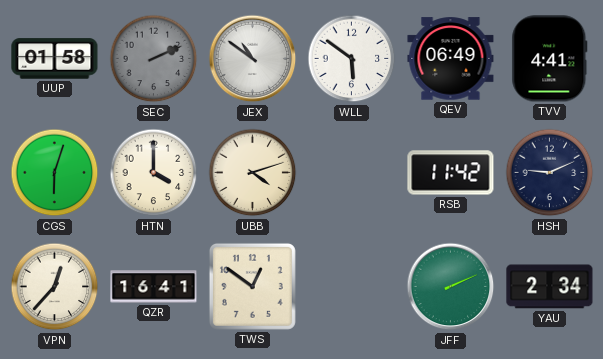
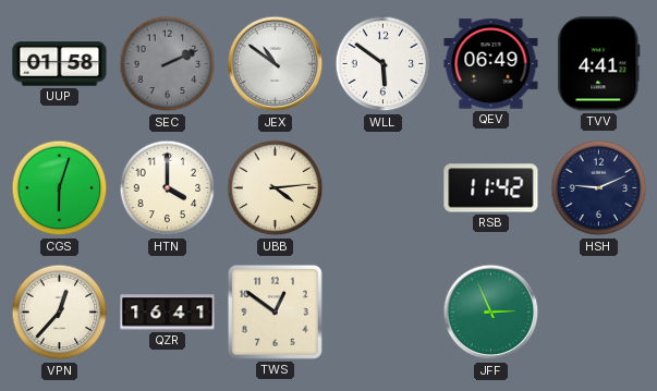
UBB: 4:12 -> 4:14 (276, 188)
JFF: 2:11 -> 2:56 (491, 313)
YAU: 2:34 -> none (550, 287)
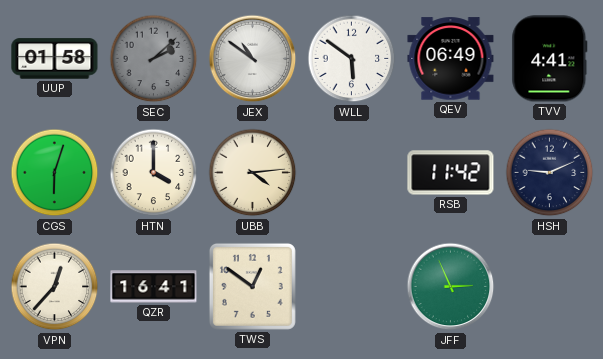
SEC: 2:11 -> 2:08 (154, 59)
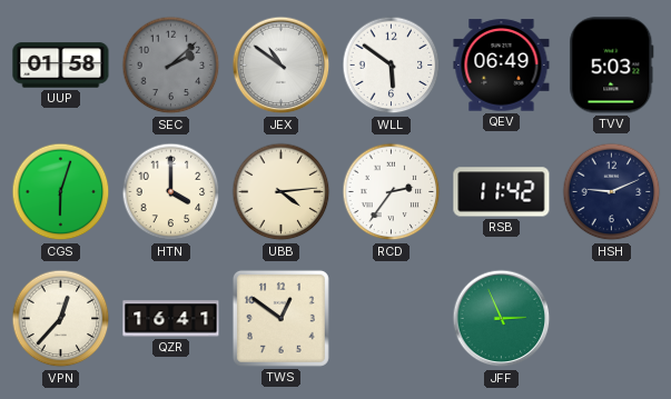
TVV: 4:41 -> 5:03 (612, 66)
RCD: none -> 2:36 (392, 192)
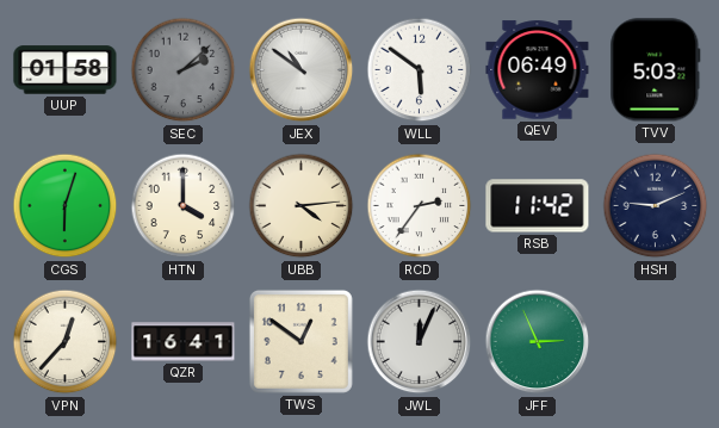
JWL: none -> 12:04 (420, 342)
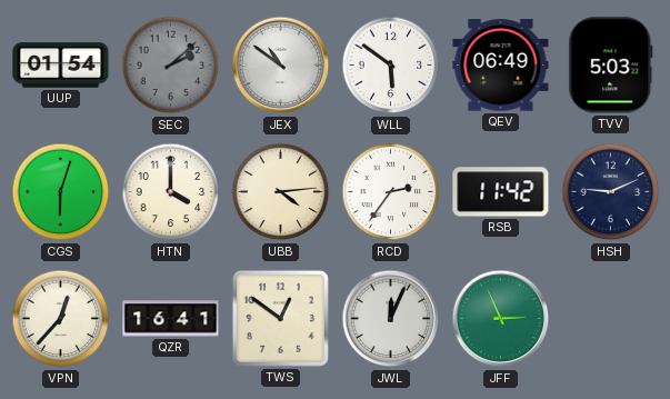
UUP: 01:58 -> 01:54 (61, 66)
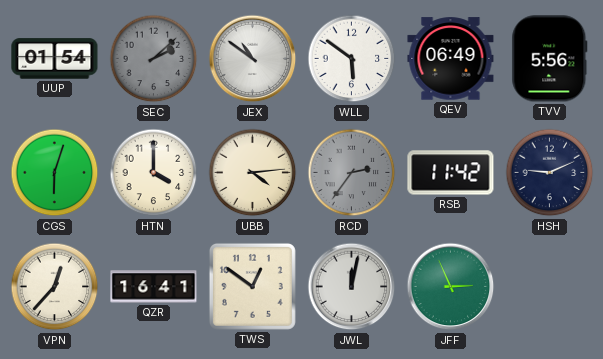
TVV: 5:03 -> 5:56 (550, 59)
RCD dial: white -> grey (352, 173)
JWL: 12:04 -> 12:02 (352, 287)
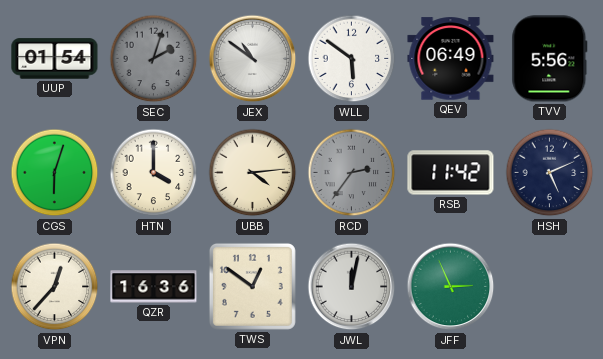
SEC: 2:08 -> 2:03 (154, 59)
HSH: 9:11 -> 5:11 (550, 173)
QZR: 16:41 -> 16:36 (154, 287)
